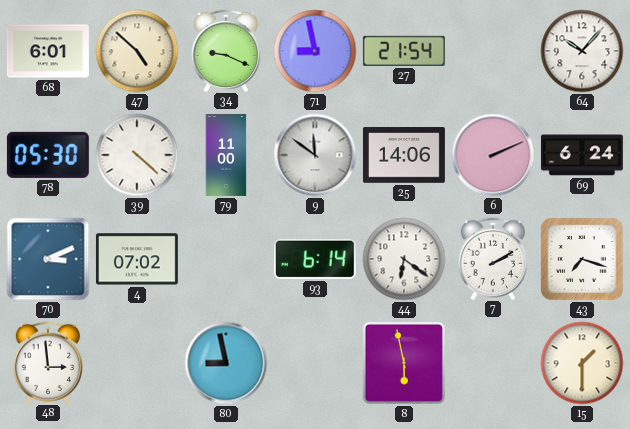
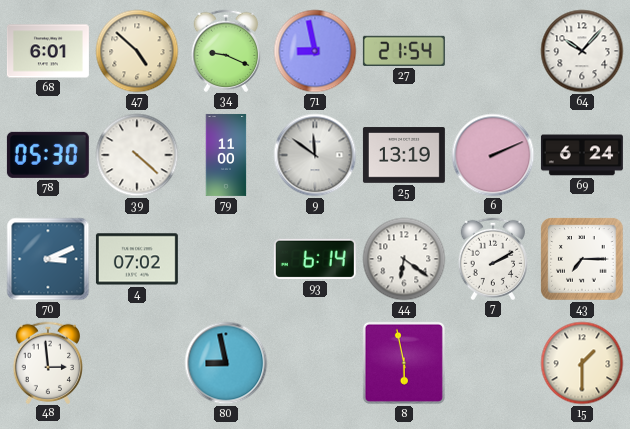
25: 14:06 -> 13:19 (404, 155)
43: 7:18 -> 7:15 (582, 259)
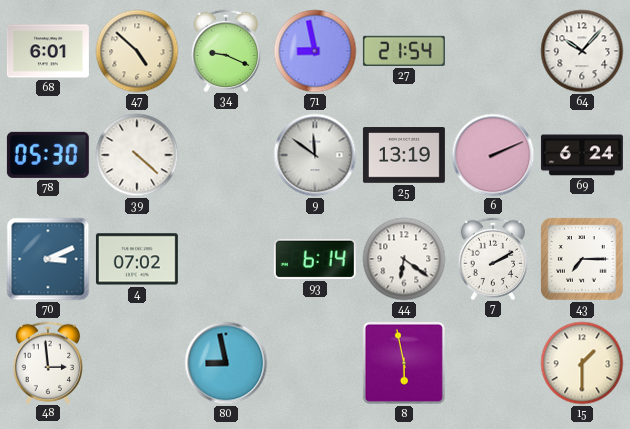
79: 11:00 -> none (226, 155)
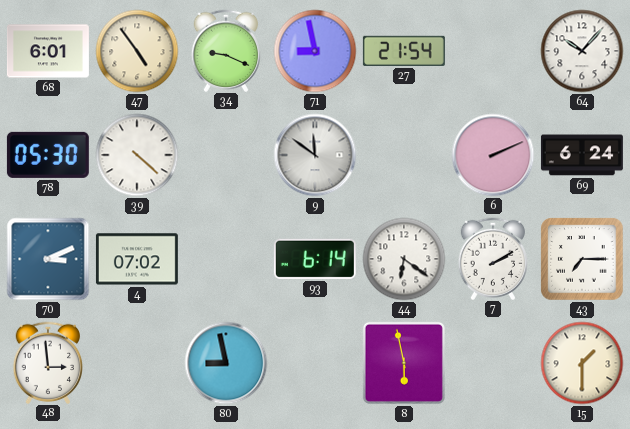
47: 4:52 -> 4:54 (137, 51)
25: 13:19 -> none (404, 155)
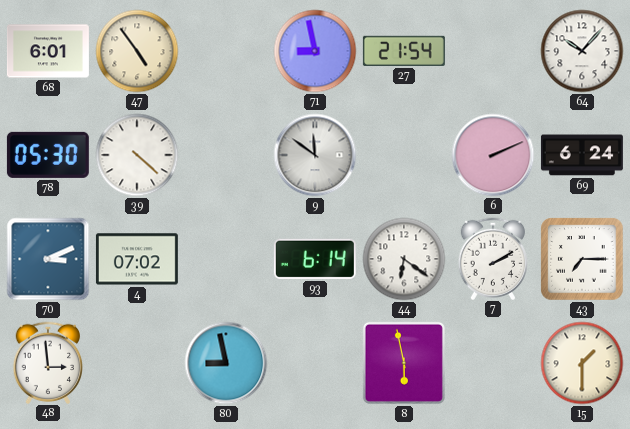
34: 9:19 -> none (226, 50)
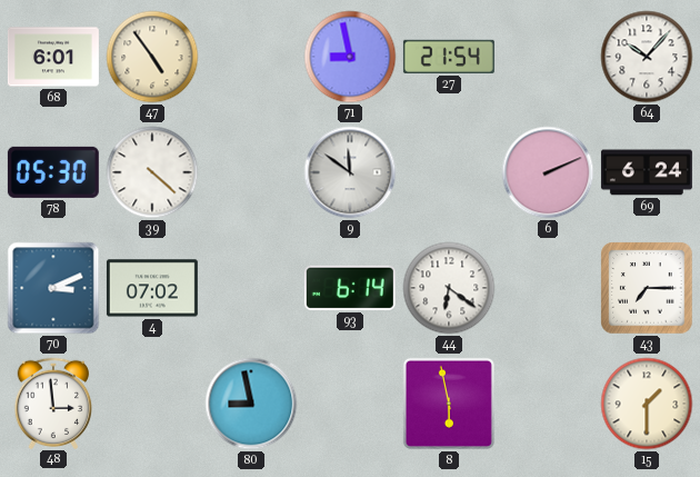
7: 2:10 -> none (493, 258)
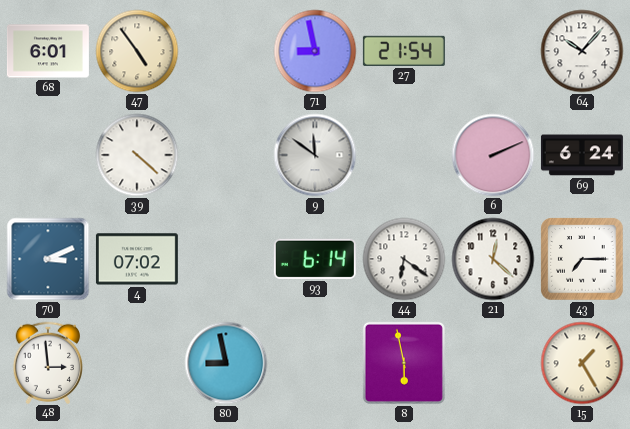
78: 05:30 -> none (53, 172)
21: none -> 12:22 (493, 259)
15: 1:30 -> 1:25 (582, 363)
